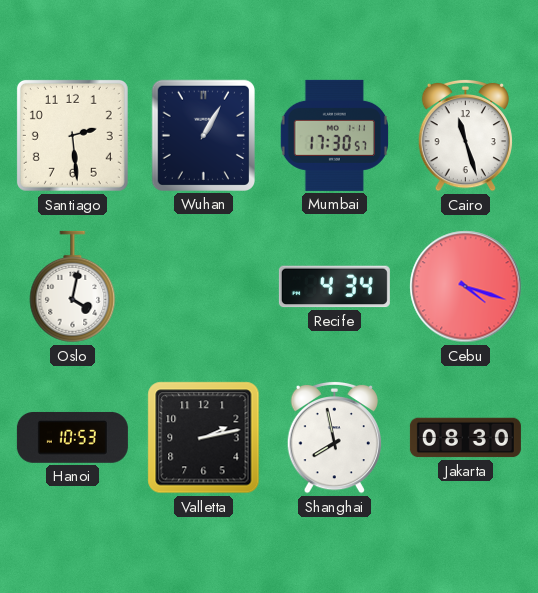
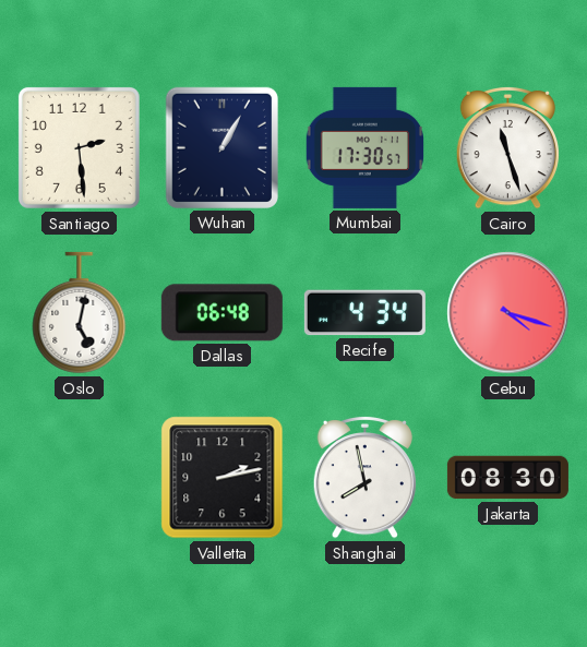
Oslo: 4:02 -> 5:02 (80, 313)
Dallas: none -> 06:48 (221, 313)
Hanoi: 10:53 -> none (72, 437)
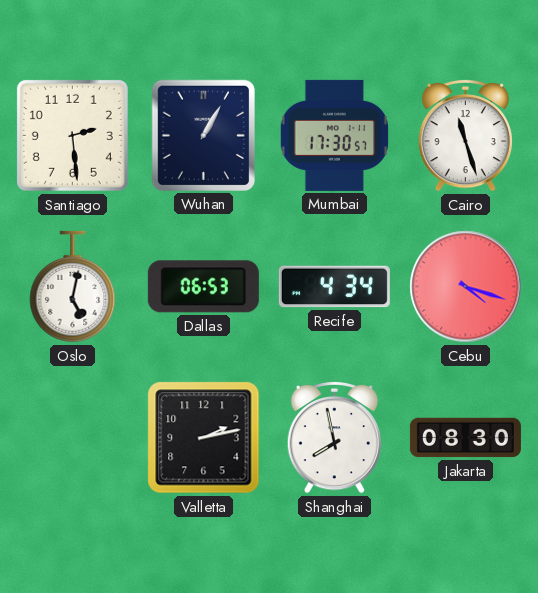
Dallas: 06:48 -> 06:53 (203, 287)
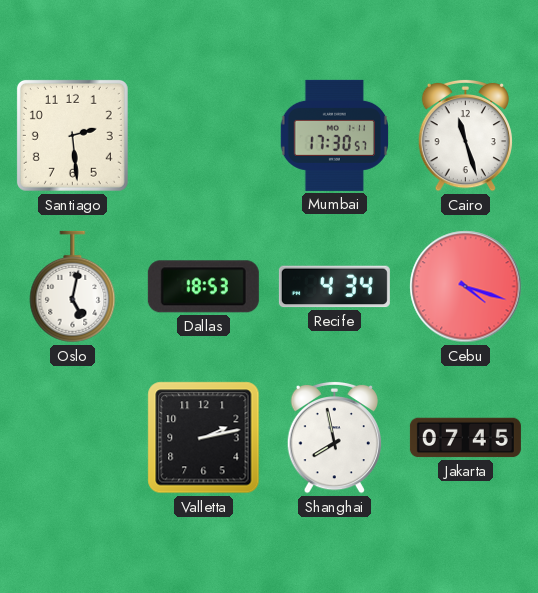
Wuhan: 1:05 -> none (203, 135)
Dallas: 06:53 -> 18:53 (203, 287)
Jakarta: 08:30 -> 07:45 (465, 438)
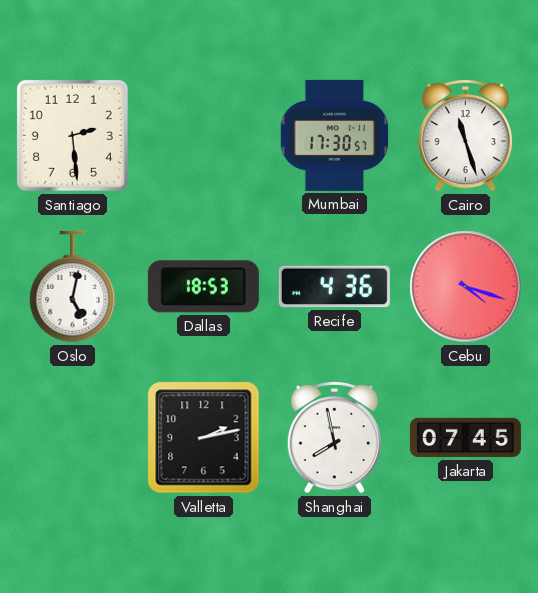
Recife: 4:34 -> 4:36 (334, 287)
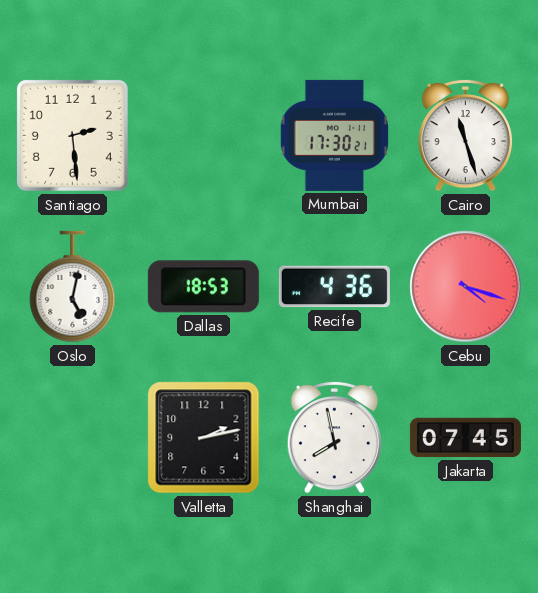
Mumbai: 17:30:57 -> 17:30:21 (334, 135)
